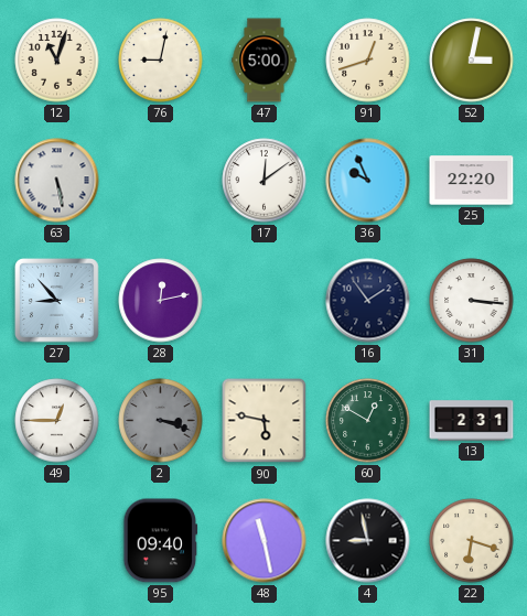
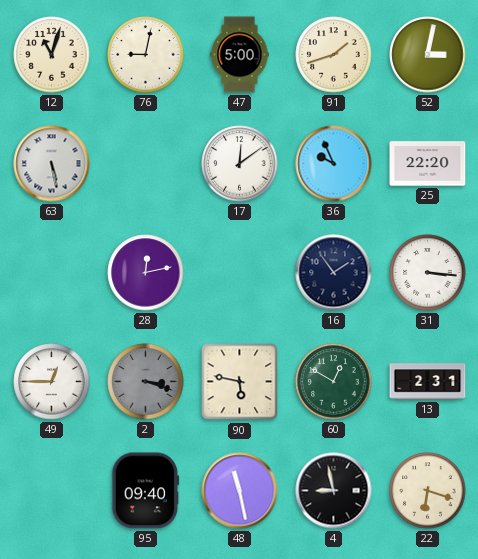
91: 12:42 -> 1:42 (334, 55)
27: 8:53 -> none (57, 301)
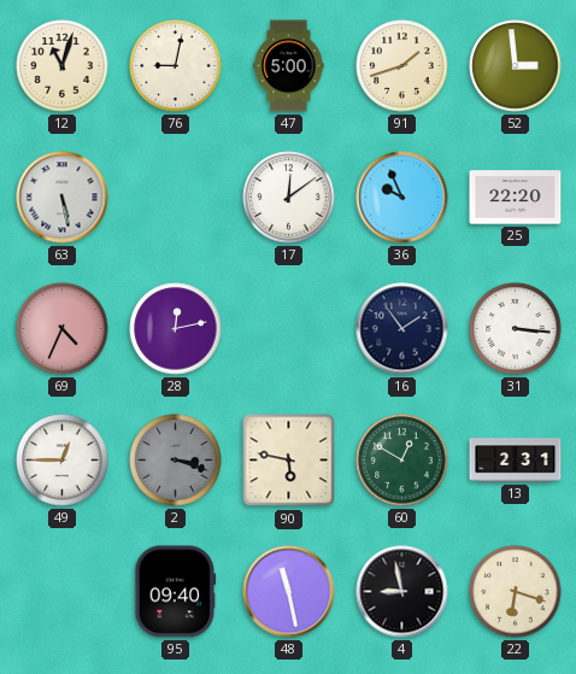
52: 3:02 -> 2:59 (516, 66)
69: none -> 4:34 (63, 329)
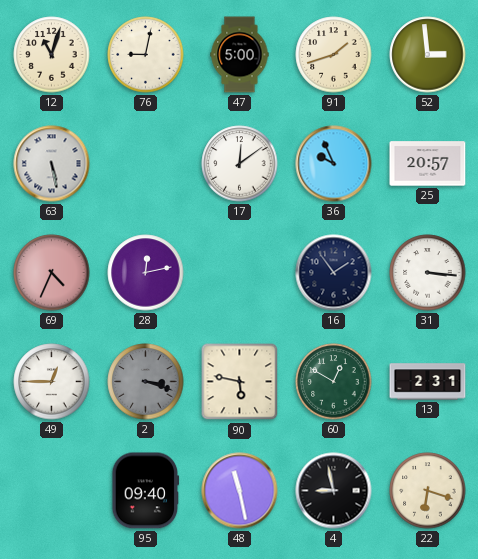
25: 22:20 -> 20:57 (428, 164)
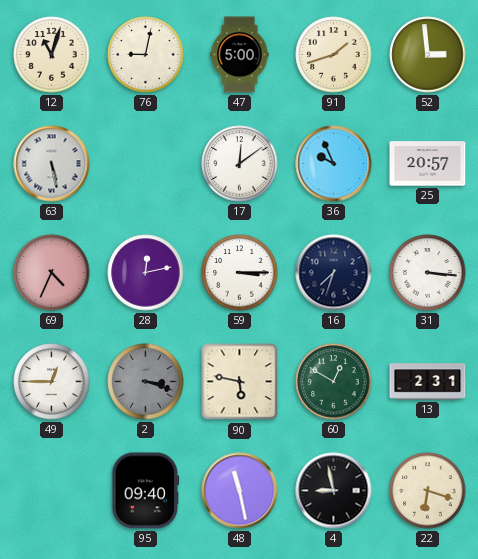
59: none -> 3:15 (240, 273)
16: 1:54 -> 7:33 (334, 273)
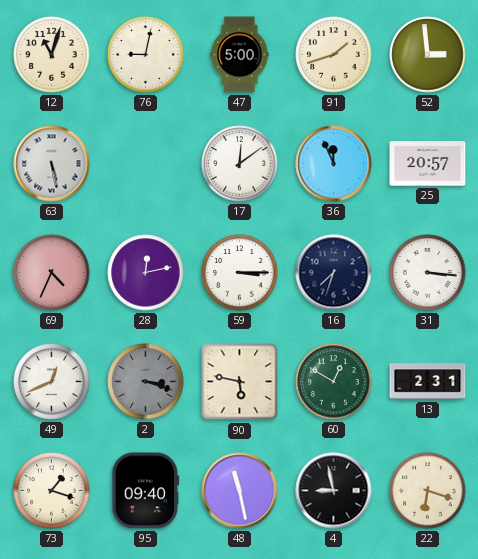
36: 9:56 -> 11:56 (334, 164)
49: 12:45 -> 12:41 (52, 382)
73: none -> 1:18 (52, 491)
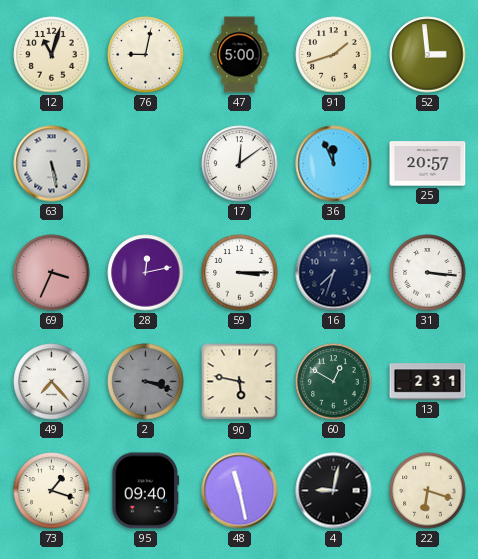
69: 4:34 -> 3:34 (52, 273)
49: 12:41 -> 7:23 (52, 382)
4: 8:58 -> 9:02 (334, 491)
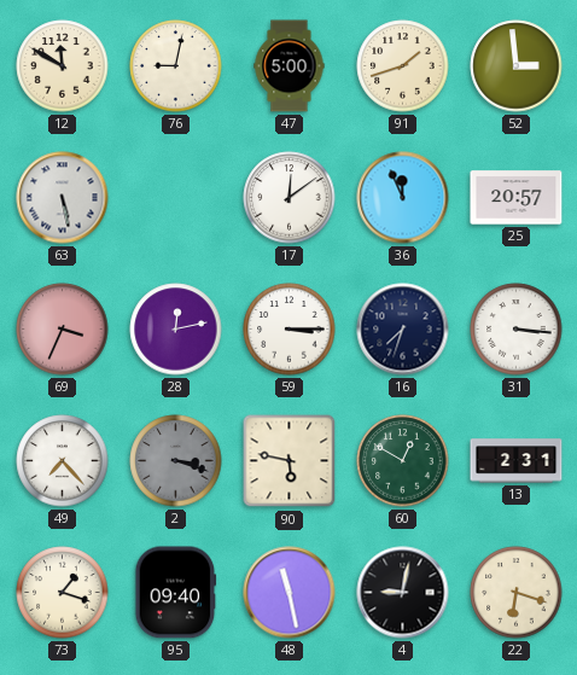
12: 11:03 -> 11:50 (63, 66)
